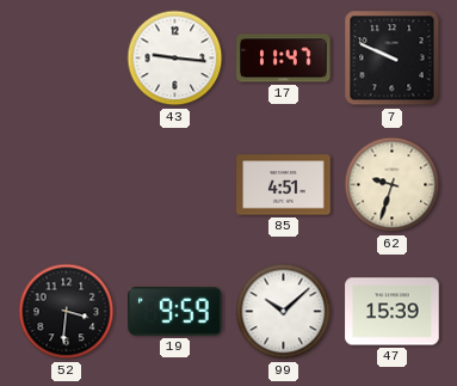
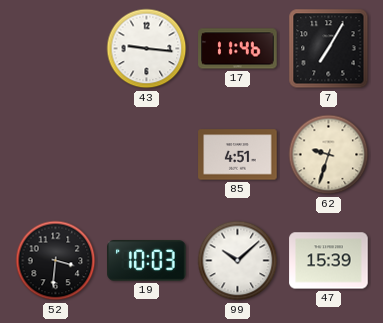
17: 11:47 -> 11:46 (238, 49)
7: 9:49 -> 7:05 (329, 49)
19: 9:59 -> 10:03 (147, 261)
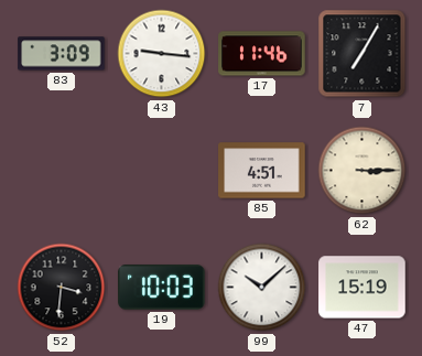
83: none -> 3:09 (62, 54)
62: 9:33 -> 3:15 (363, 171)
47: 15:39 -> 15:19 (363, 288)
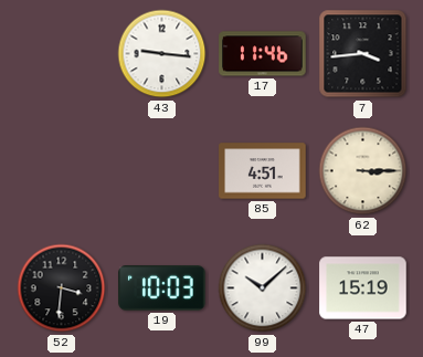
83: 3:09 -> none (62, 54)
7: 7:05 -> 3:44 (363, 54)
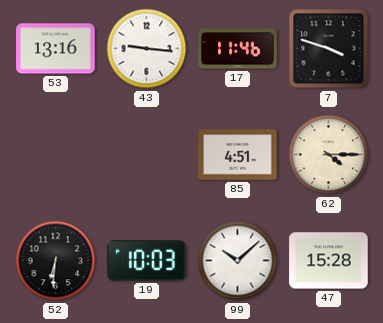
53: none -> 13:16 (56, 49)
7: 3:44 -> 3:48 (329, 49)
62: 3:15 -> 4:15 (329, 155)
52: 3:31 -> 6:31 (56, 261)
47: 15:19 -> 15:28 (329, 261)
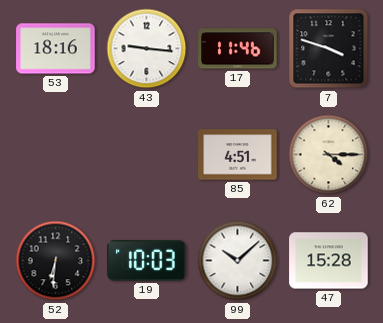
53: 13:16 -> 18:16 (56, 49)
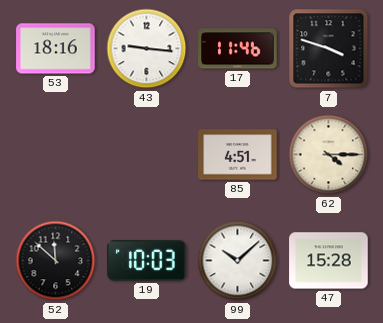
52: 6:31 -> 11:52 (56, 261)
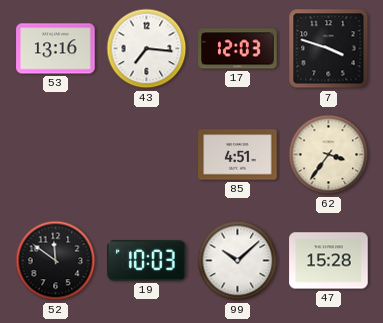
53: 18:16 -> 13:16 (56, 49)
43: 9:16 -> 7:16 (147, 49)
17: 11:46 -> 12:03 (238, 49)
62: 4:15 -> 3:36 (329, 155)
52: 11:52 -> 11:51 (56, 261)
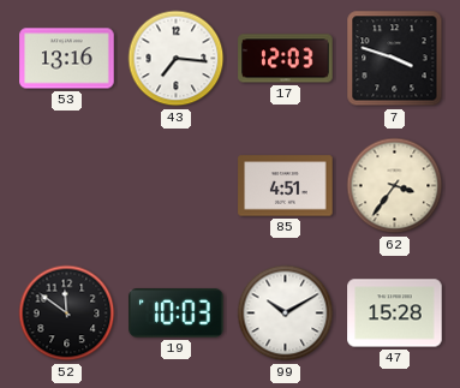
99: 10:08 -> 10:10 (286, 314)
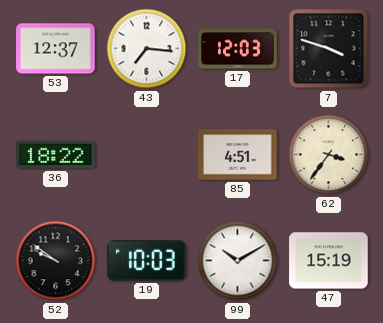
53: 13:16 -> 12:37 (56, 49)
36: none -> 18:22 (56, 155)
52: 11:51 -> 9:51 (56, 261)
47: 15:28 -> 15:19 (329, 261)
